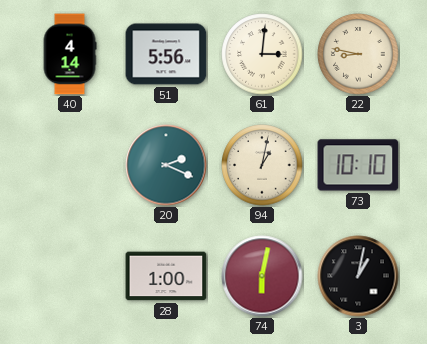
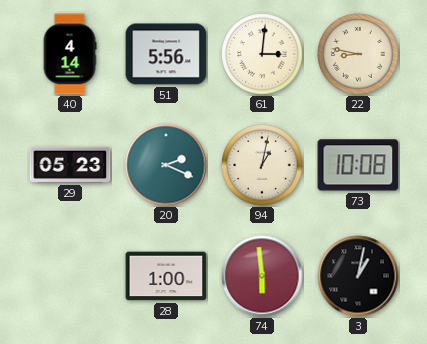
29: none -> 05:23 (70, 165)
73: 10:10 -> 10:08 (358, 165)
74: 6:02 -> 5:59 (262, 276)
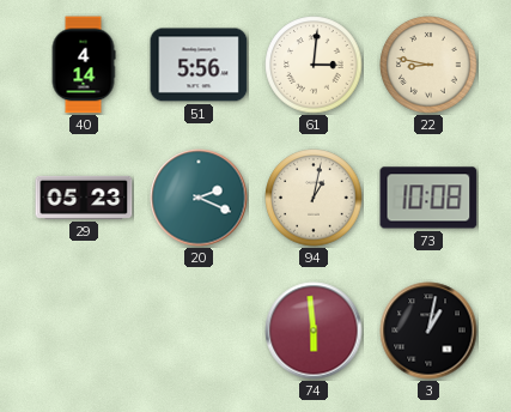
28: 1:00 -> none (166, 276)
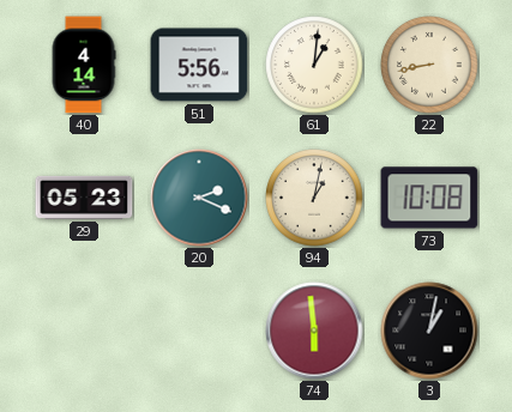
61: 3:01 -> 1:01 (314, 65)
22: 8:47 -> 8:43 (429, 65)
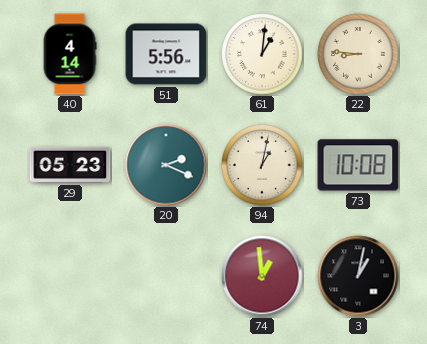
22: 8:43 -> 8:46 (358, 54)
74: 5:59 -> 12:59 (262, 276)
